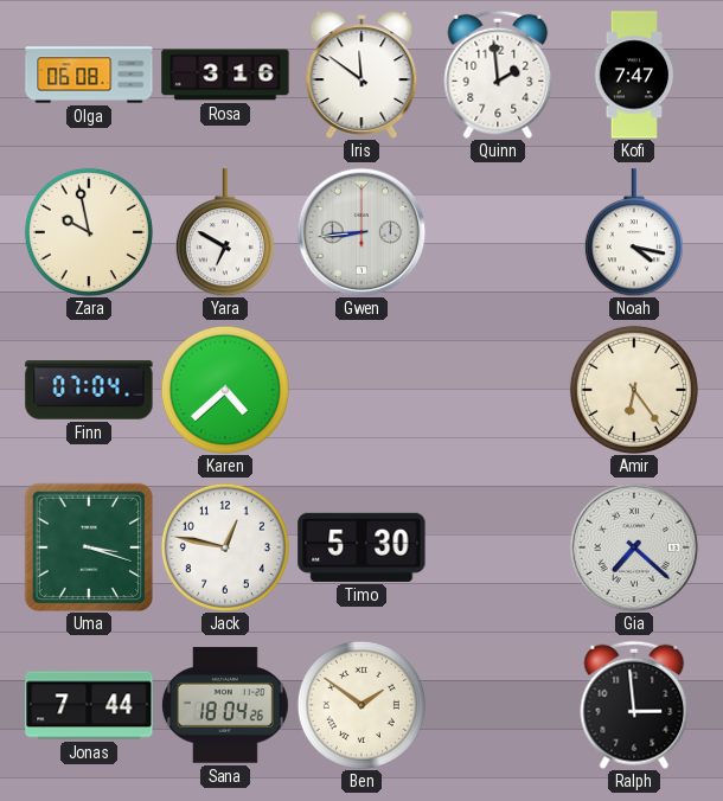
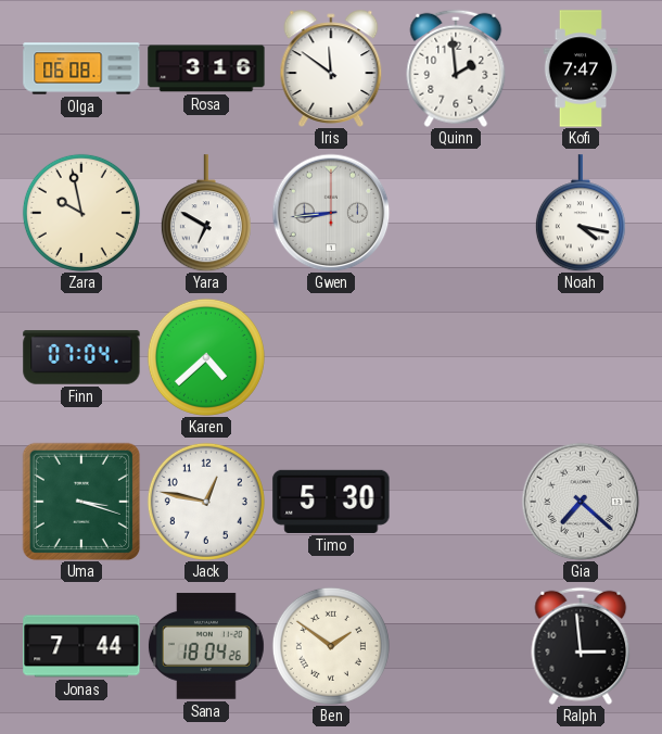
Amir: 6:24 -> none (634, 390)
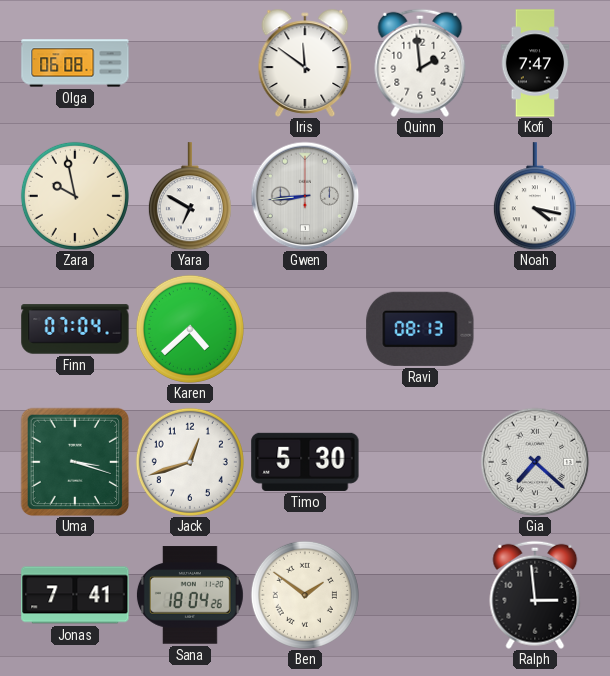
Rosa: 3:16 -> none (206, 68)
Ravi: none -> 08:13 (420, 329)
Jack: 12:47 -> 12:42 (190, 462)
Jonas: 7:44 -> 7:41 (75, 595)
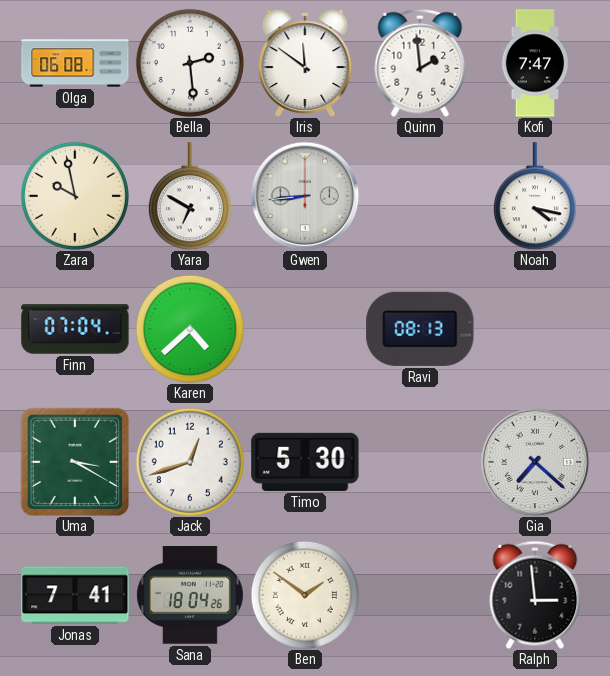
Bella: none -> 2:29 (190, 63)
Uma: 3:18 -> 3:20 (75, 462)
